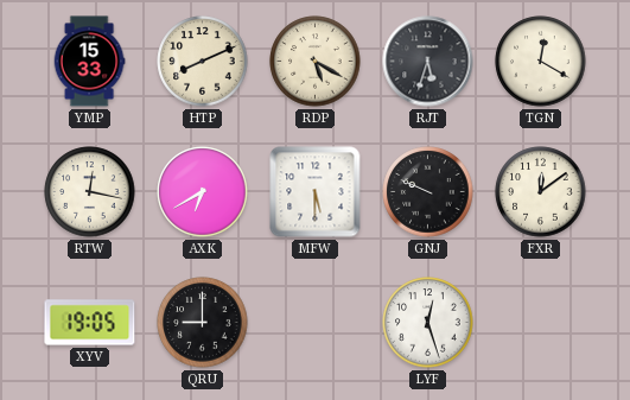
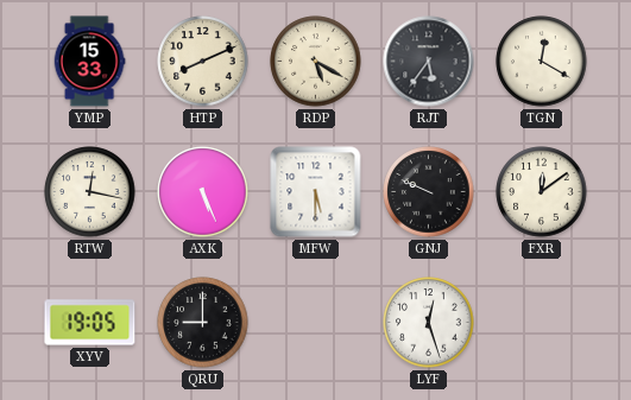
RJT: 5:33 -> 5:36 (429, 62)
AXK: 6:40 -> 5:26 (203, 192)
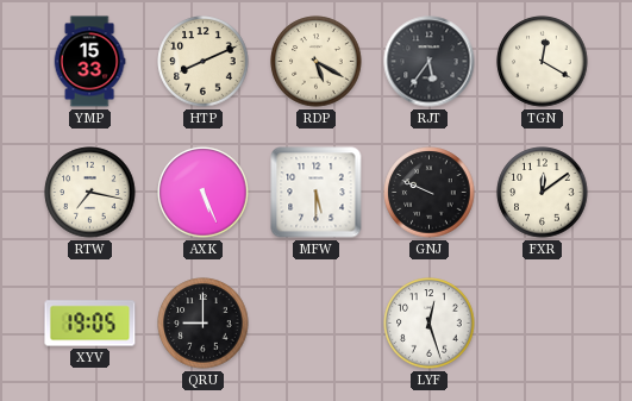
RTW: 12:17 -> 7:17 (90, 193)
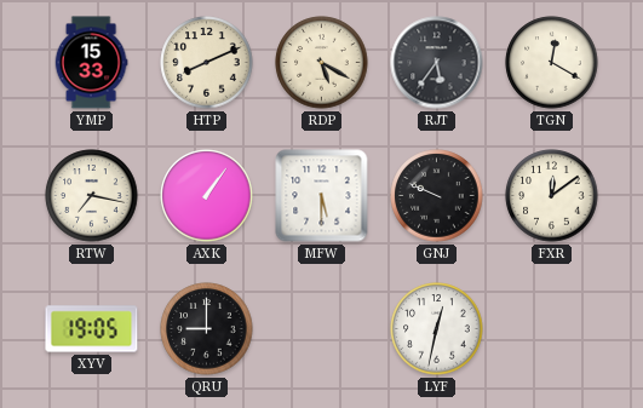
AXK: 5:26 -> 1:06 (207, 196)
LYF: 12:27 -> 12:32 (437, 329)
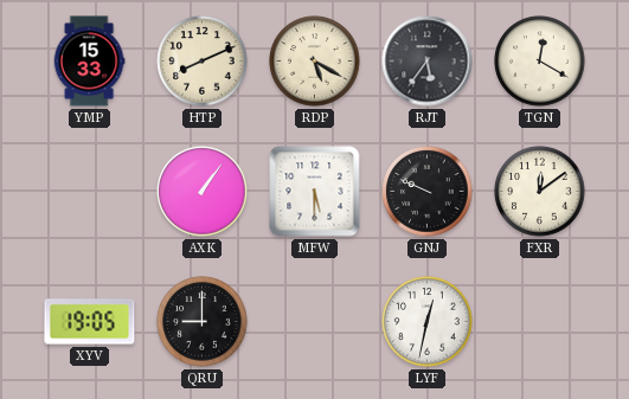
RTW: 7:17 -> none (92, 196)
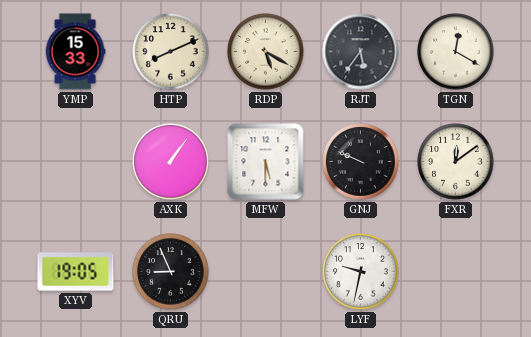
QRU: 9:00 -> 8:56 (171, 272)
LYF: 12:32 -> 9:32 (361, 272)
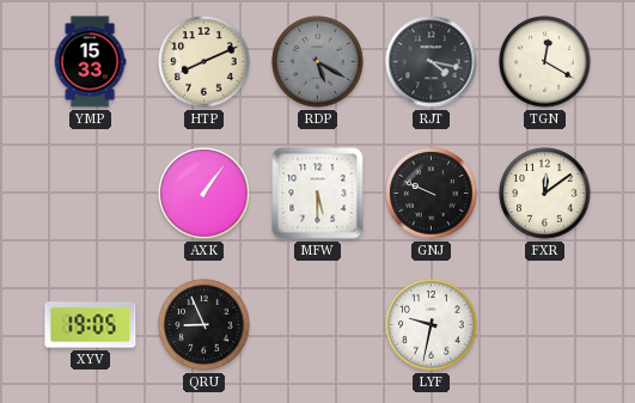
RDP dial: cream -> grey (318, 62)
RJT: 5:36 -> 4:17 (432, 62)
